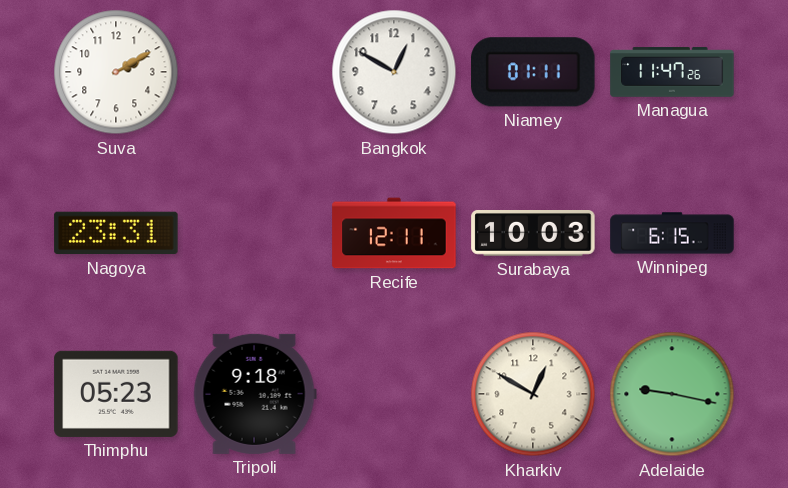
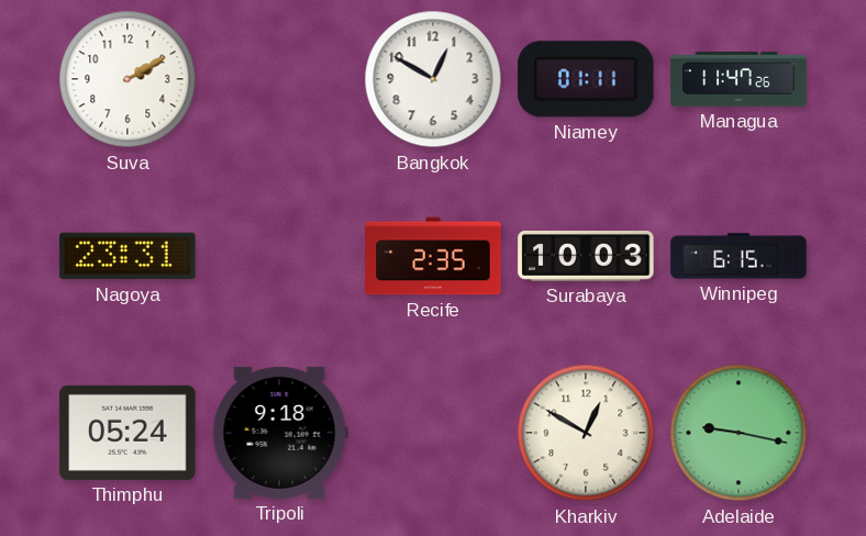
Recife: 12:11 -> 2:35 (433, 256)
Thimphu: 05:23 -> 05:24 (127, 433)
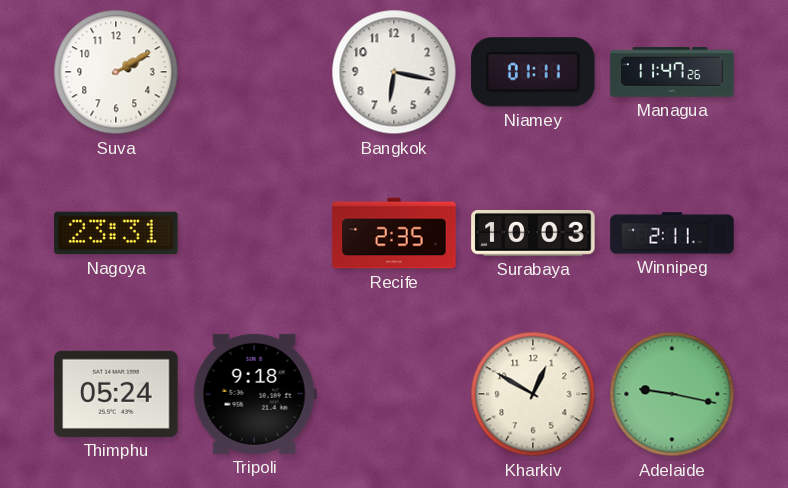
Bangkok: 12:50 -> 6:17 (394, 72)
Winnipeg: 6:15 -> 2:11 (672, 233)
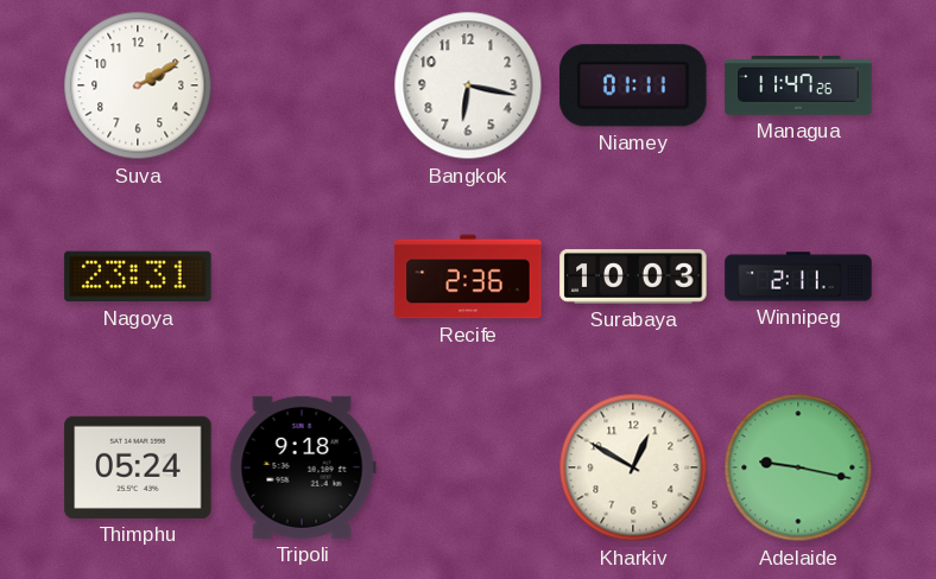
Recife: 2:35 -> 2:36 (468, 276)
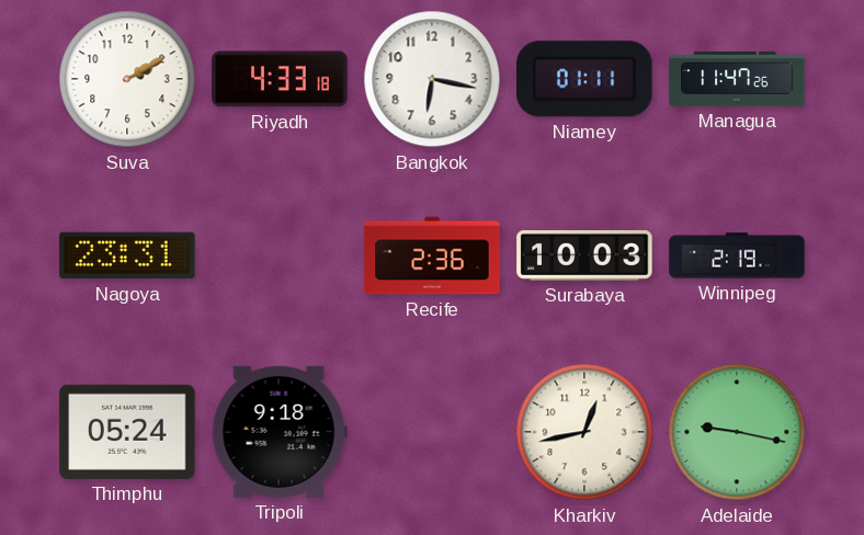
Riyadh: none -> 4:33 (280, 79)
Winnipeg: 2:11 -> 2:19 (737, 255)
Kharkiv: 12:50 -> 12:43 (584, 432)
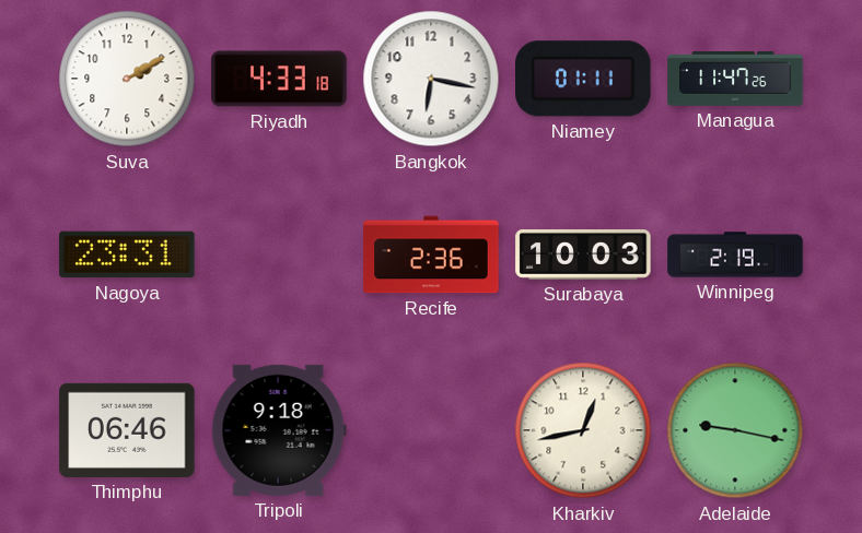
Thimphu: 05:24 -> 06:46 (127, 430)
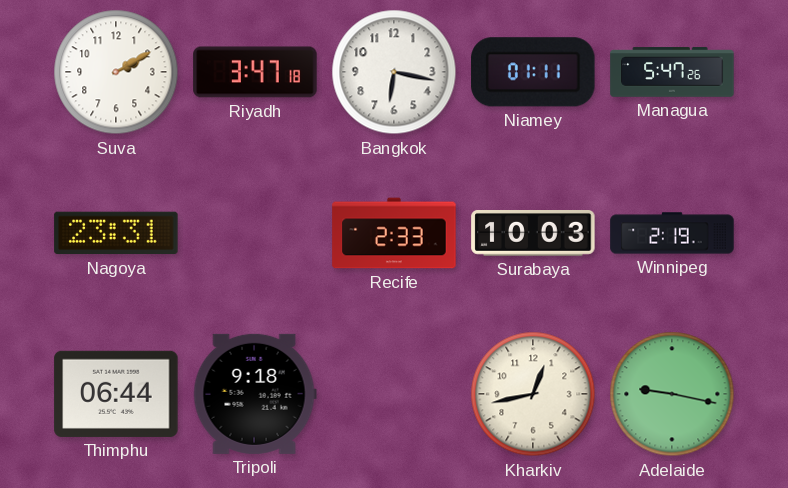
Riyadh: 4:33 -> 3:47 (255, 72)
Managua: 11:47 -> 5:47 (672, 72)
Recife: 2:36 -> 2:33 (394, 233)
Thimphu: 06:46 -> 06:44 (116, 394)
